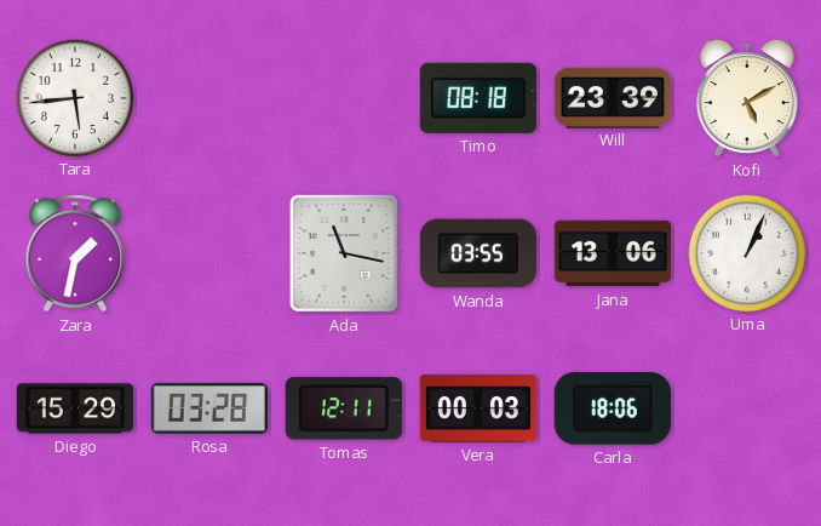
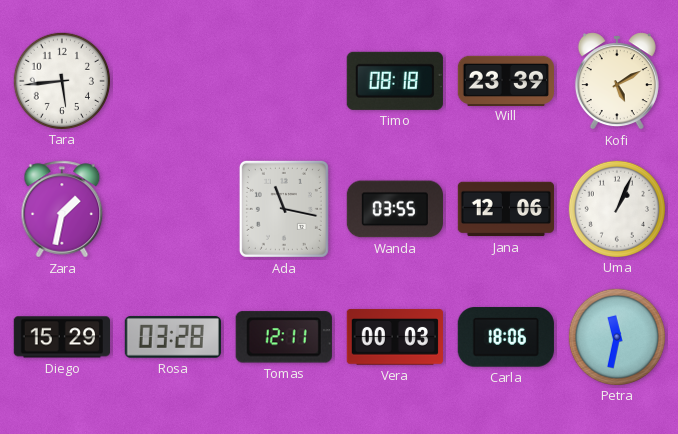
Jana: 13:06 -> 12:06 (505, 209)
Petra: none -> 11:32 (616, 336)
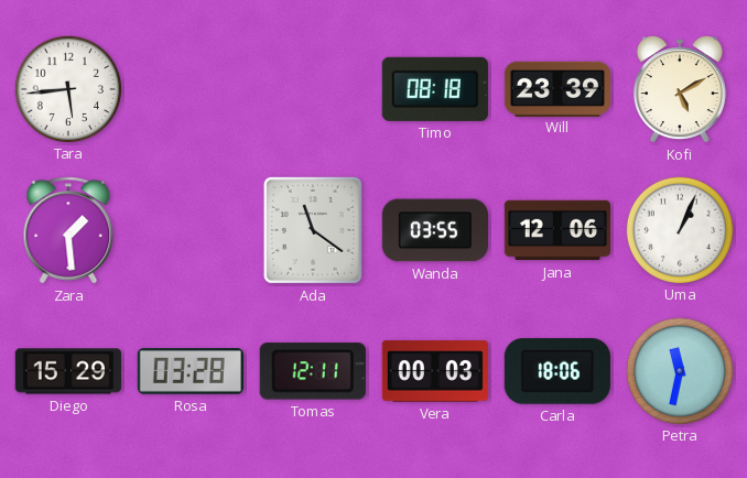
Zara: 1:32 -> 1:29 (68, 230)
Ada: 11:17 -> 11:21 (313, 230)
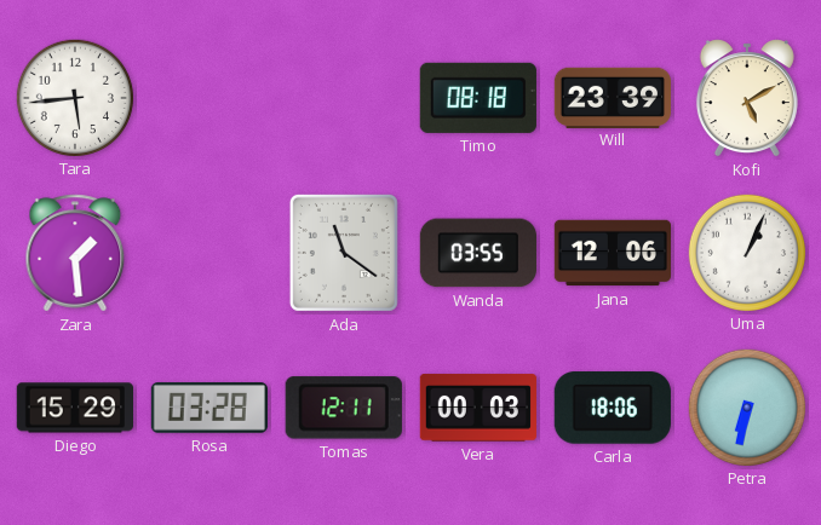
Petra: 11:32 -> 6:32 (746, 406)
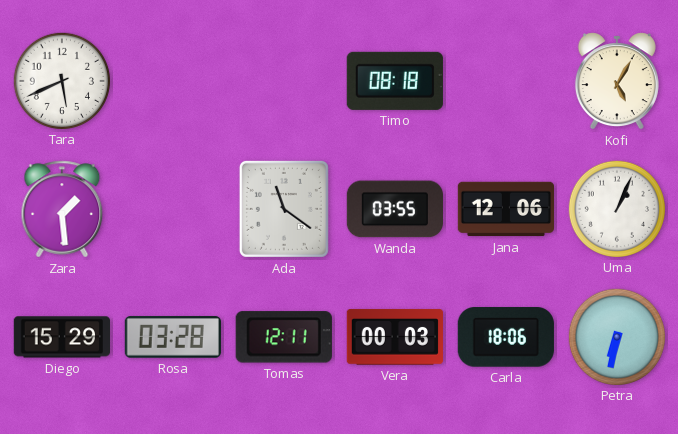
Tara: 5:44 -> 5:41 (61, 80)
Will: 23:39 -> none (612, 97)
Kofi: 5:10 -> 5:05 (617, 81)
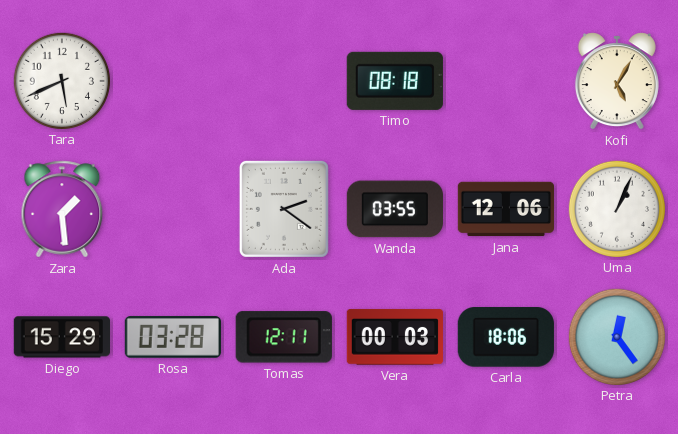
Ada: 11:21 -> 2:21 (284, 209)
Petra: 6:32 -> 12:24 (616, 336)
